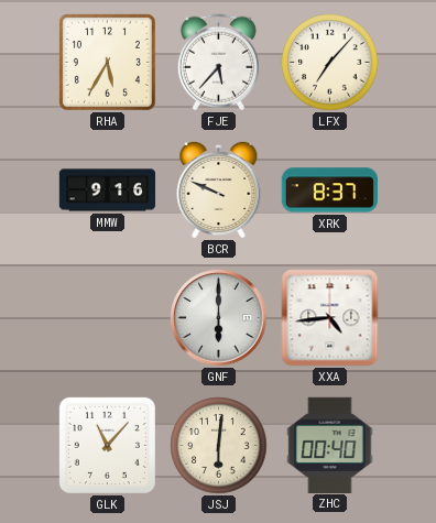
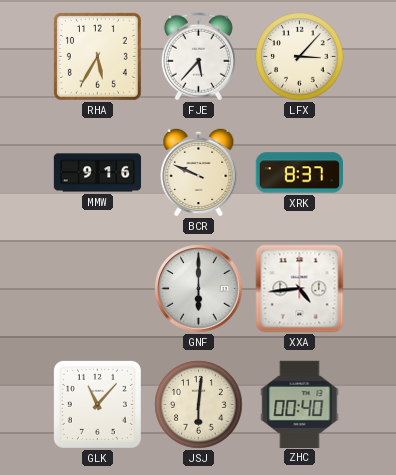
LFX: 7:07 -> 3:07 (300, 57)
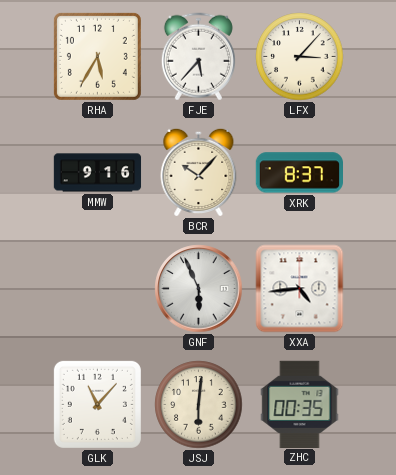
BCR: 9:49 -> 10:07 (199, 172)
GNF: 6:00 -> 5:56 (199, 289)
ZHC: 00:40 -> 00:35 (300, 404)
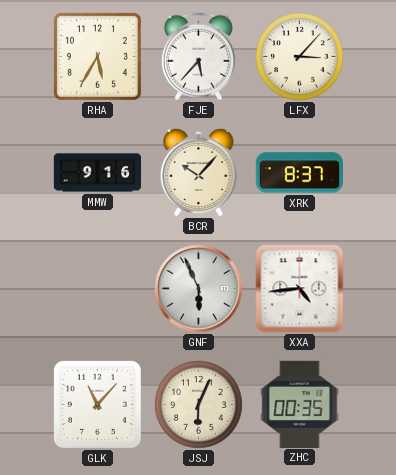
JSJ: 6:01 -> 6:04 (199, 405)
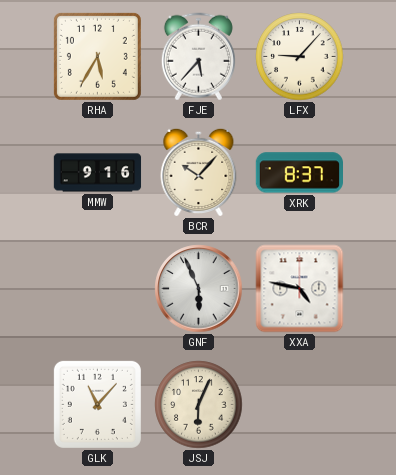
LFX: 3:07 -> 9:07 (300, 57)
XXA: 4:44 -> 4:47 (300, 289)
ZHC: 00:35 -> none (300, 404)
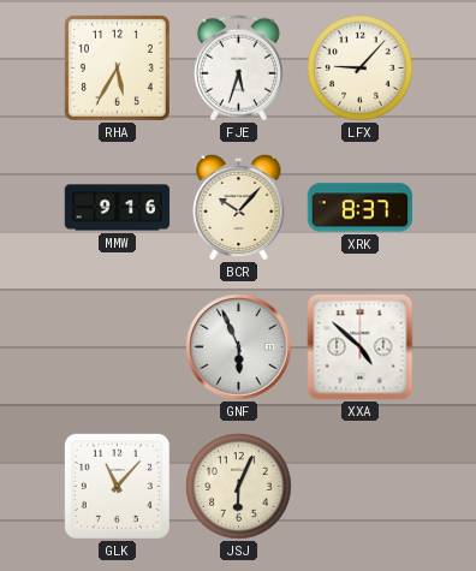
FJE: 5:37 -> 5:33 (238, 69)
XXA: 4:47 -> 4:52 (361, 347)
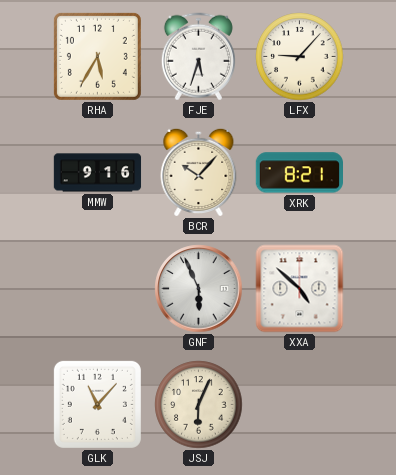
XRK: 8:37 -> 8:21 (299, 173)
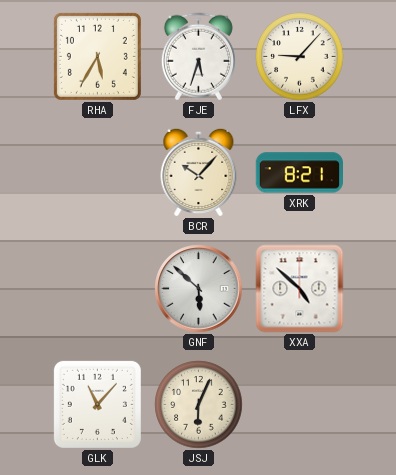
MMW: 9:16 -> none (98, 173)
GNF: 5:56 -> 5:52 (199, 289)
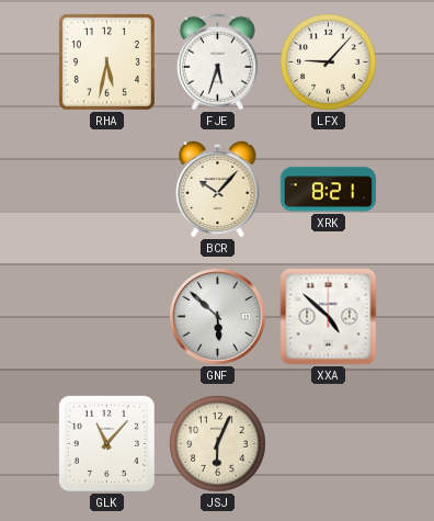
RHA: 5:35 -> 5:32 (106, 61)
